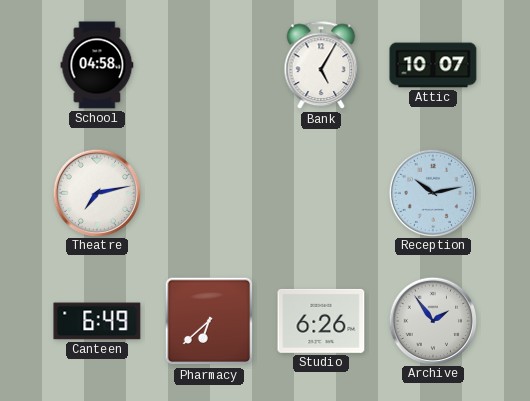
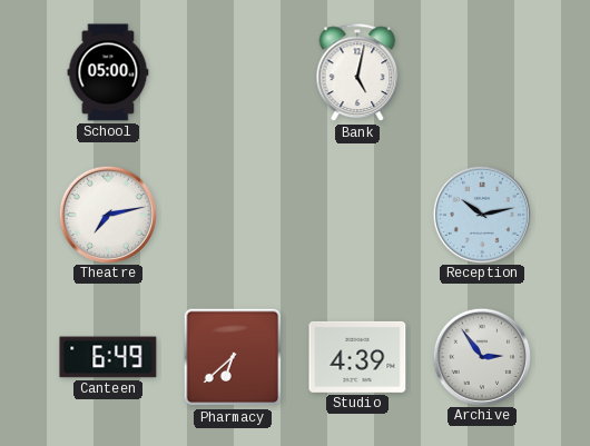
School: 04:58 -> 05:00 (108, 72)
Bank: 5:05 -> 5:02 (357, 73)
Attic: 10:07 -> none (433, 65)
Studio: 6:26 -> 4:39 (357, 357)
Archive: 1:54 -> 2:54 (481, 356)
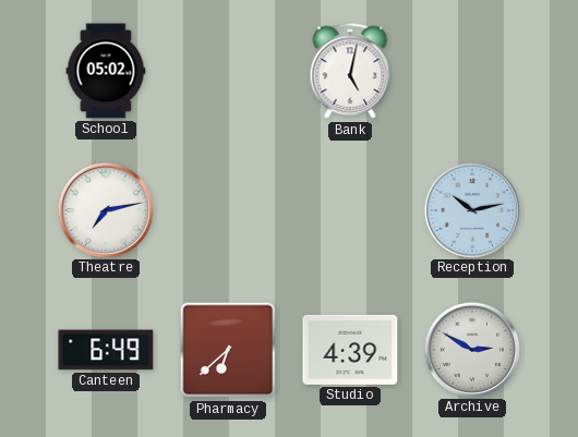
School: 05:00 -> 05:02 (106, 71)
Archive: 2:54 -> 2:50 (471, 349)
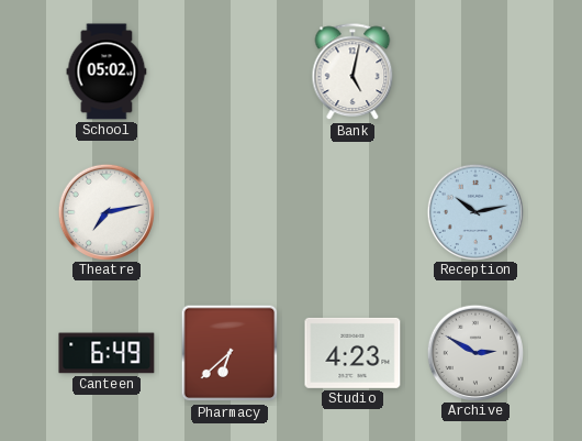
Studio: 4:39 -> 4:23 (352, 353)
